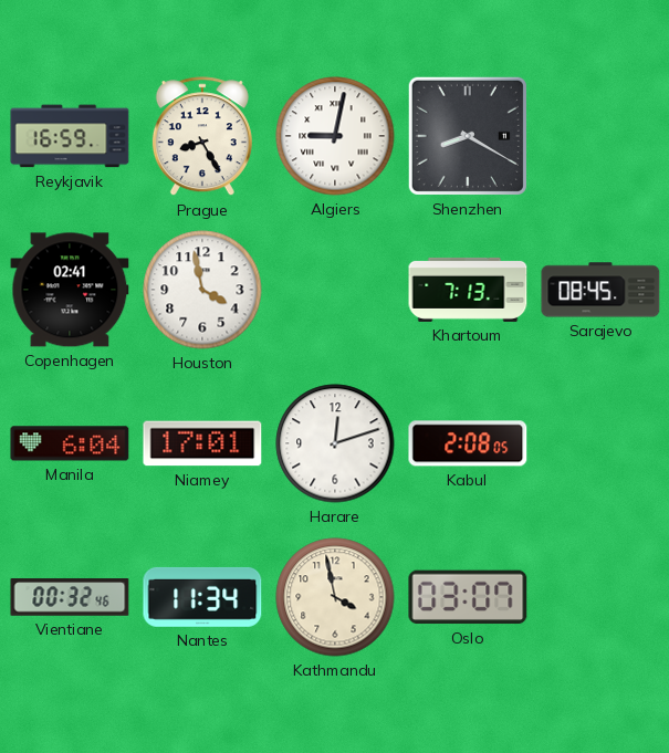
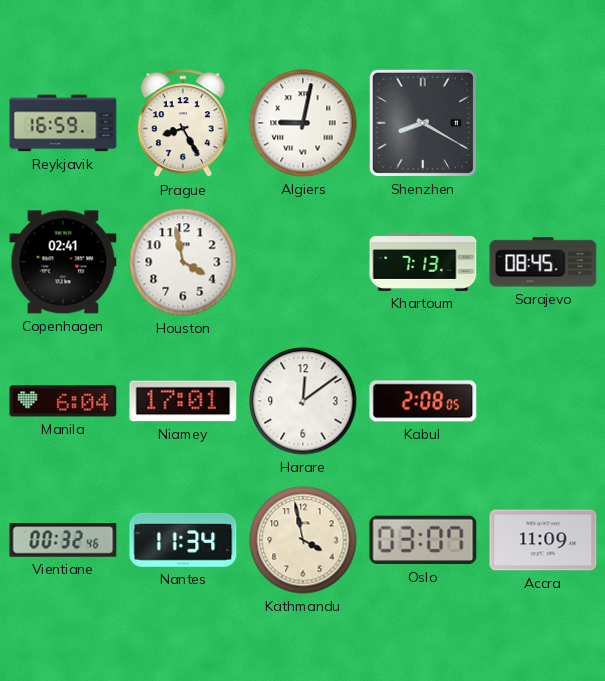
Harare: 12:12 -> 12:09 (303, 401)
Accra: none -> 11:09 (543, 540)
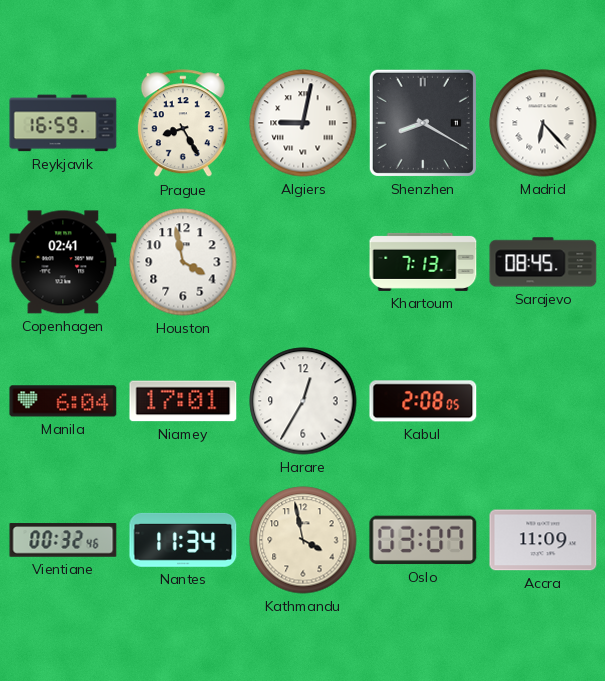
Madrid: none -> 6:23 (543, 123)
Harare: 12:09 -> 12:35 (303, 401)
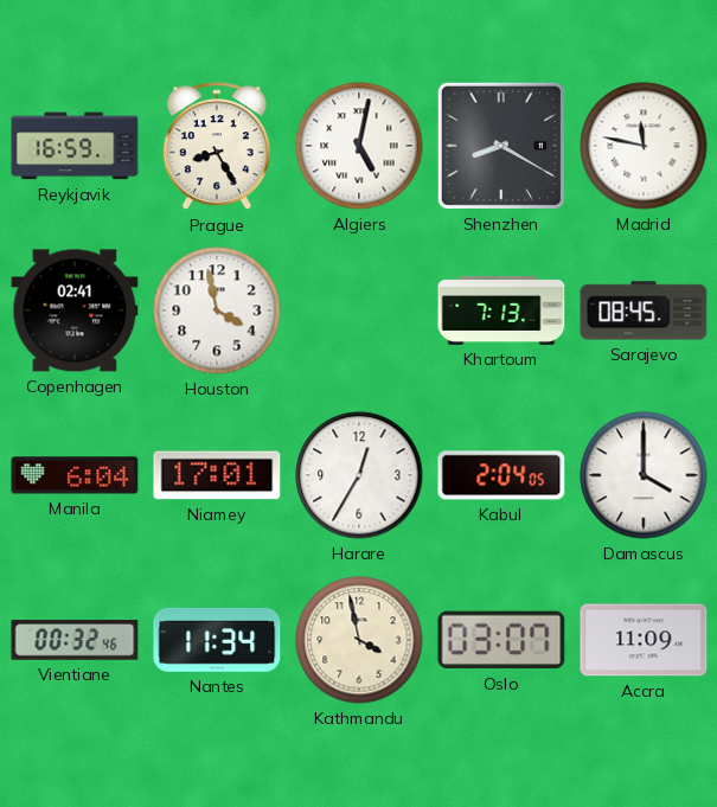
Algiers: 9:02 -> 5:02 (359, 146)
Madrid: 6:23 -> 11:47 (644, 146)
Kabul: 2:08 -> 2:04 (501, 475)
Damascus: none -> 4:00 (644, 475)
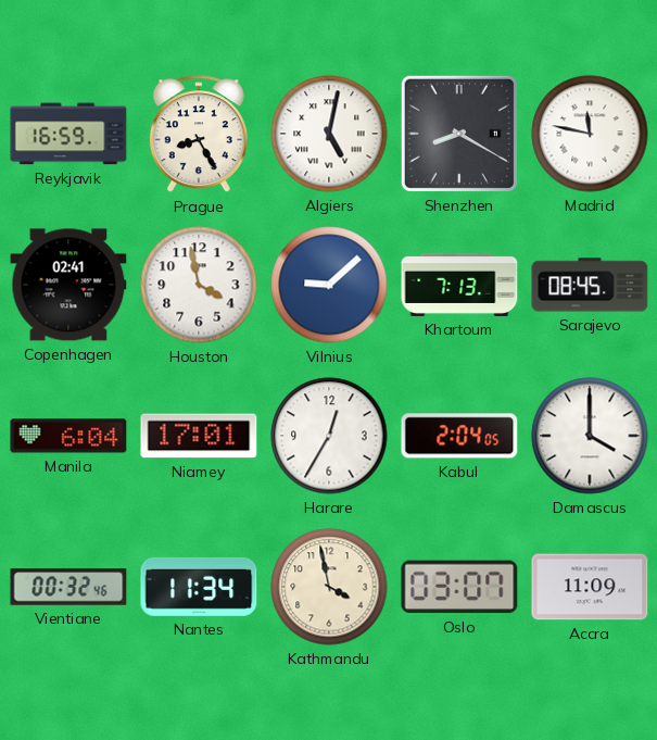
Vilnius: none -> 9:08 (329, 285)
